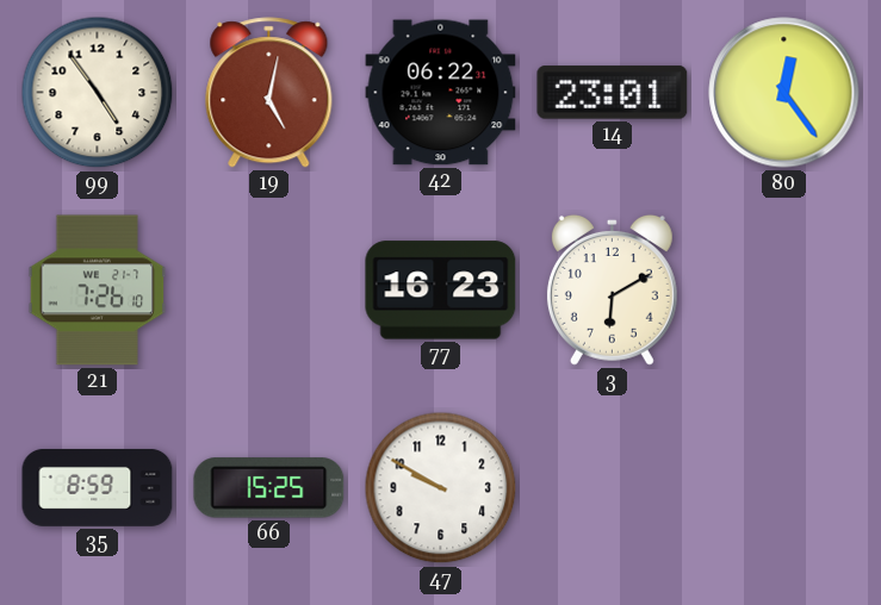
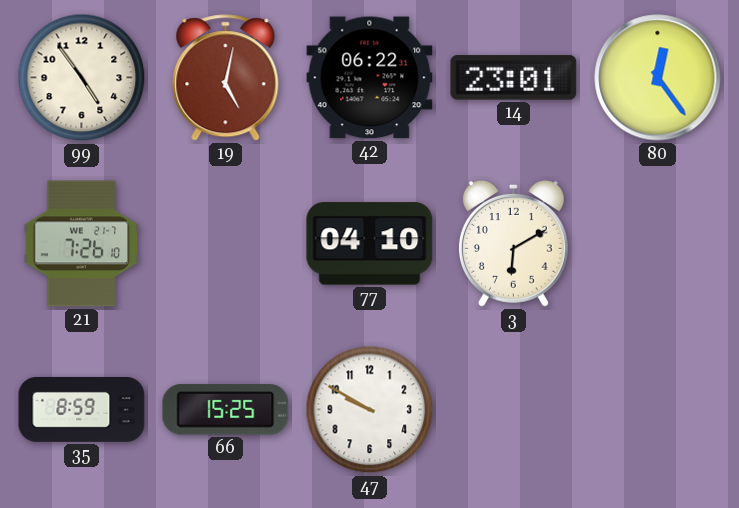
77: 16:23 -> 04:10 (370, 244)
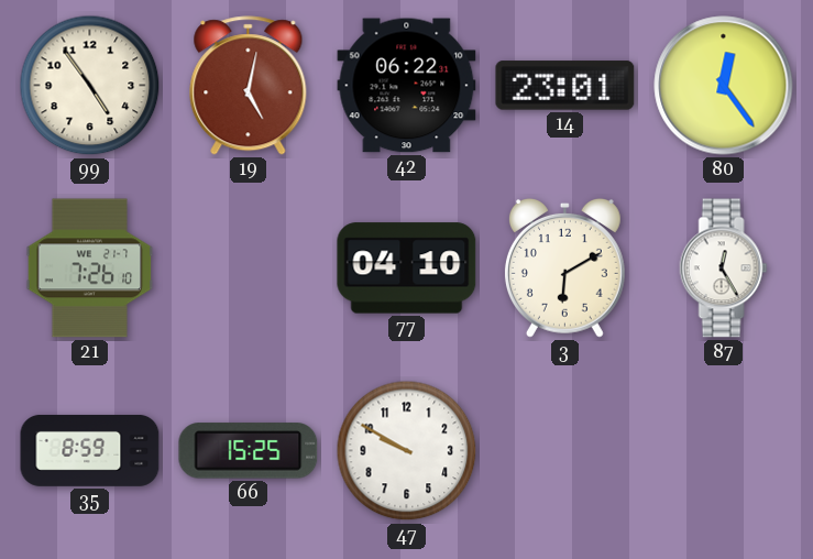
87: none -> 12:25 (724, 268)
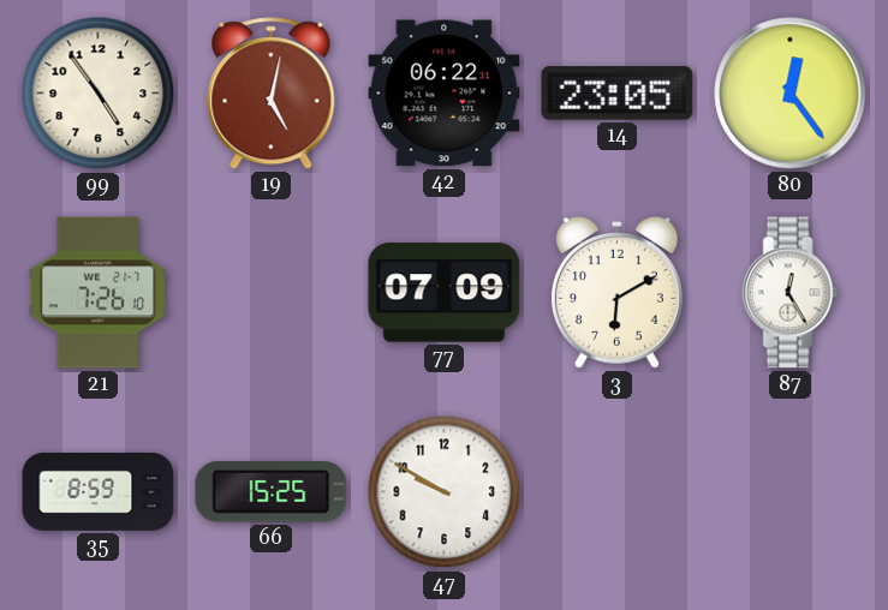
14: 23:01 -> 23:05 (618, 94)
77: 04:10 -> 07:09 (445, 293)
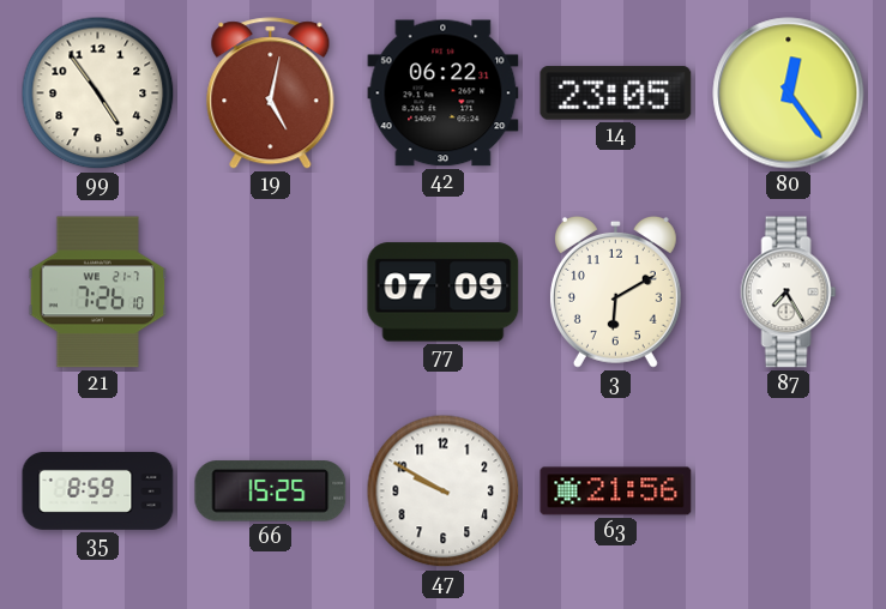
87: 12:25 -> 7:25 (789, 293)
63: none -> 21:56 (616, 492)
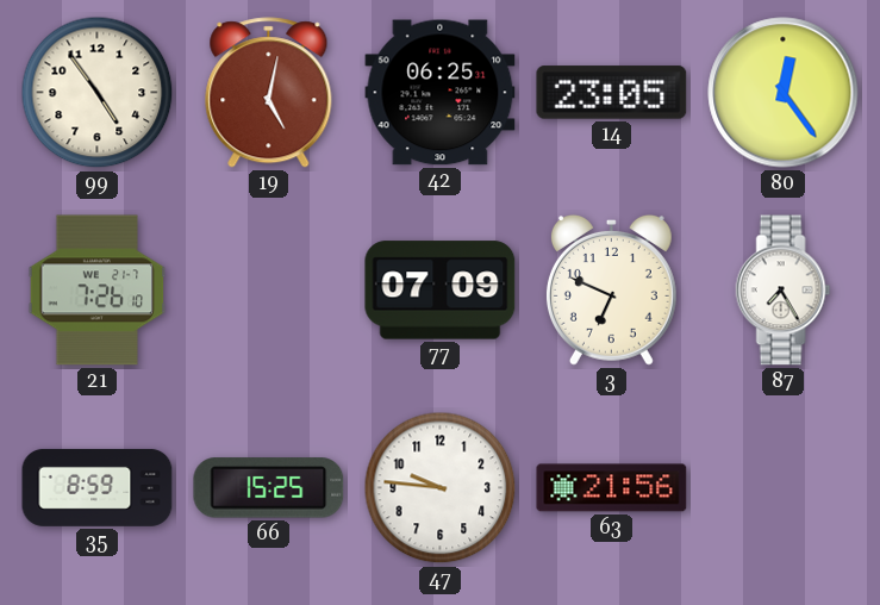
42: 06:22 -> 06:25 (441, 93)
3: 6:10 -> 6:49 (611, 289)
47: 9:50 -> 9:46 (441, 488)
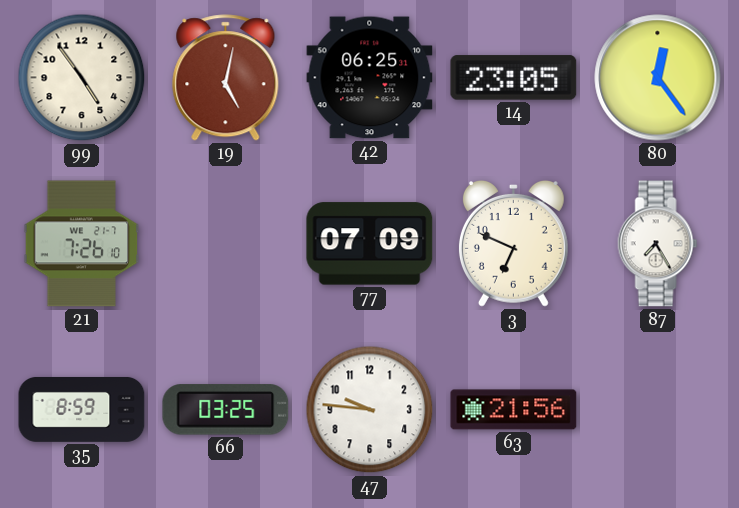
66: 15:25 -> 03:25 (226, 410)
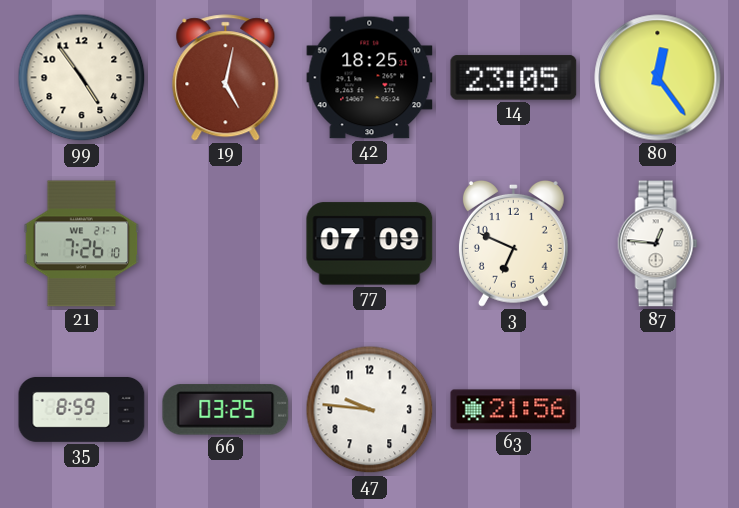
42: 06:25 -> 18:25 (370, 78)
87: 7:25 -> 12:46 (658, 244)
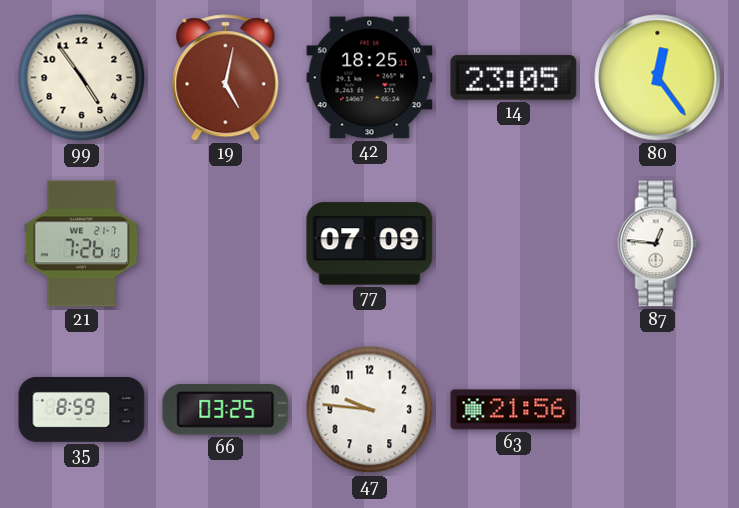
3: 6:49 -> none (513, 243)
